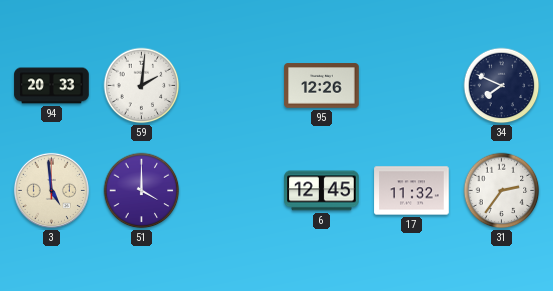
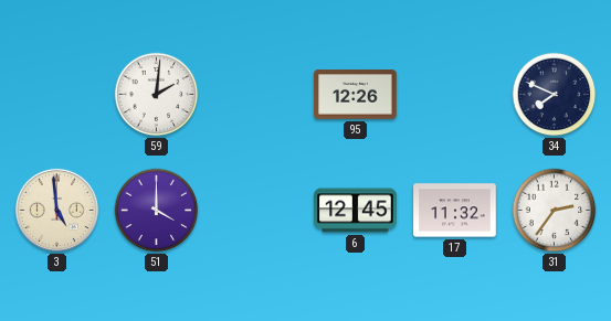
94: 20:33 -> none (52, 86)
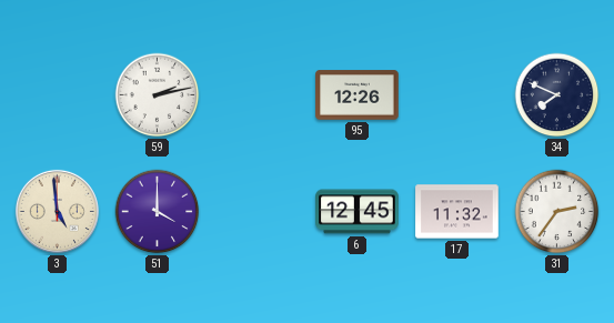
59: 2:01 -> 2:13 (158, 95)
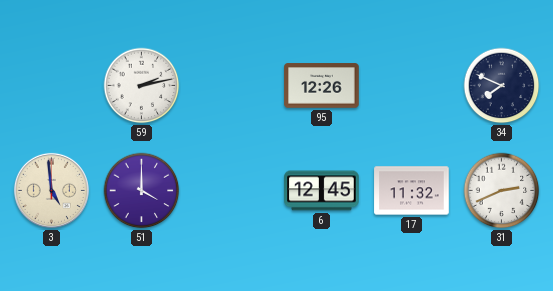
31: 2:36 -> 2:41 (502, 191)
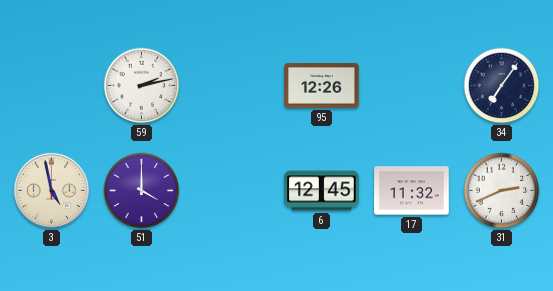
34: 7:49 -> 7:06 (502, 86)
3: 4:59 -> 4:58 (51, 190)
